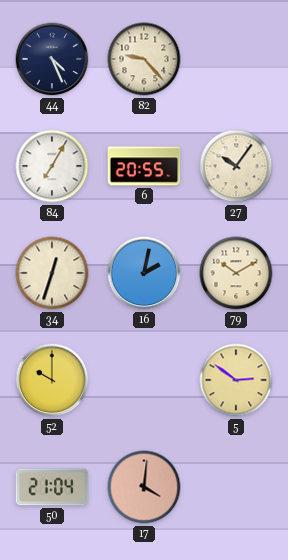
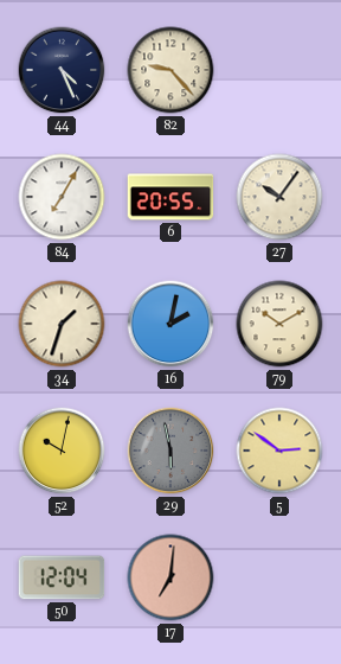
34: 12:33 -> 1:33 (62, 324)
52: 10:00 -> 10:02 (62, 451)
29: none -> 5:58 (170, 451)
50: 21:04 -> 12:04 (62, 577)
17: 4:01 -> 7:01 (170, 577)
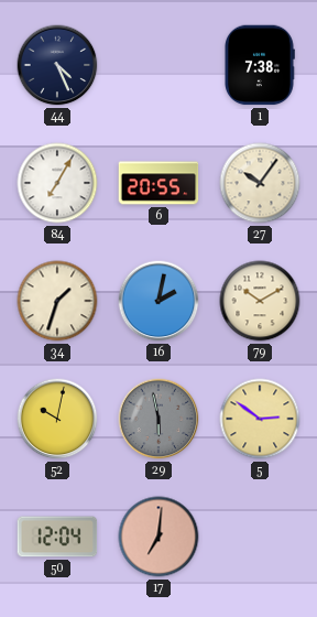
82: 9:23 -> none (170, 70)
1: none -> 7:38 (260, 65)
